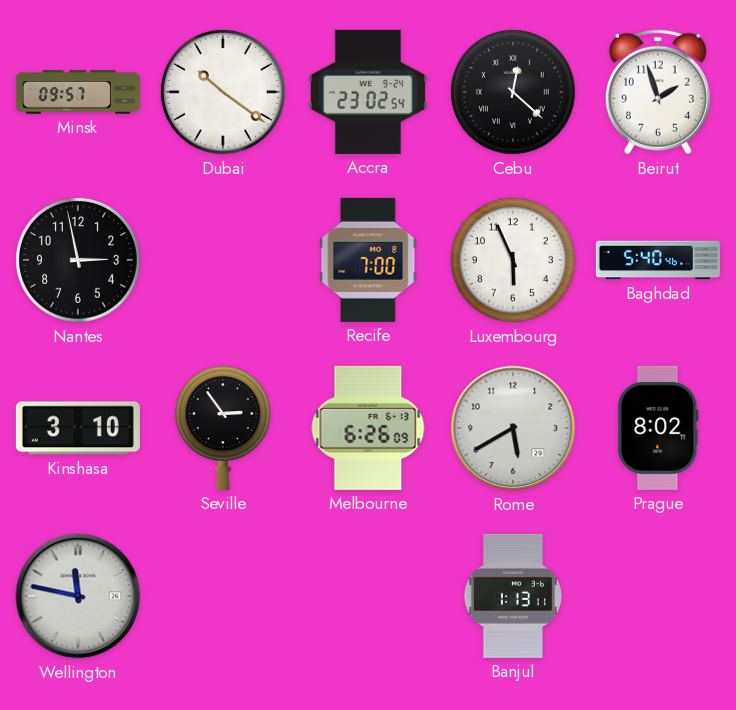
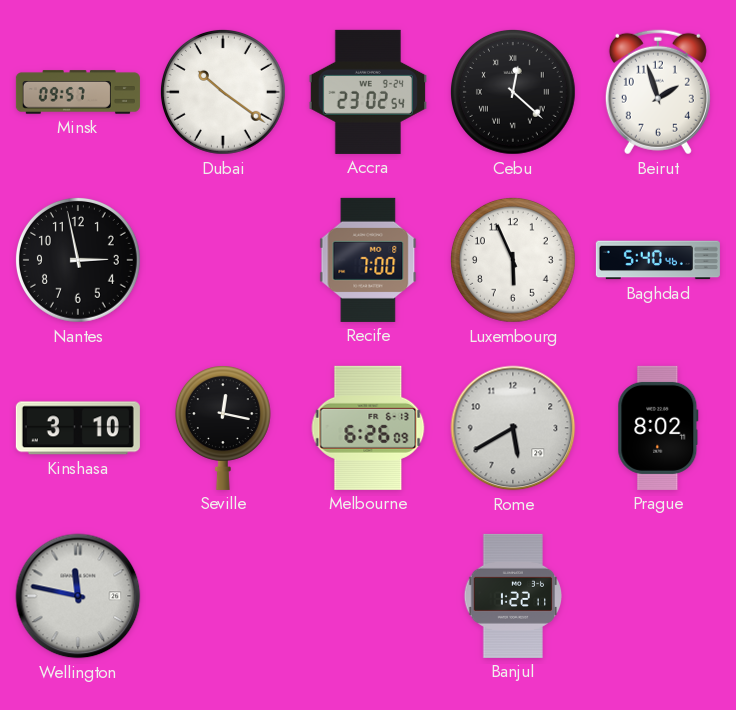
Seville: 2:54 -> 12:17 (223, 428)
Banjul: 1:13 -> 1:22 (513, 596)
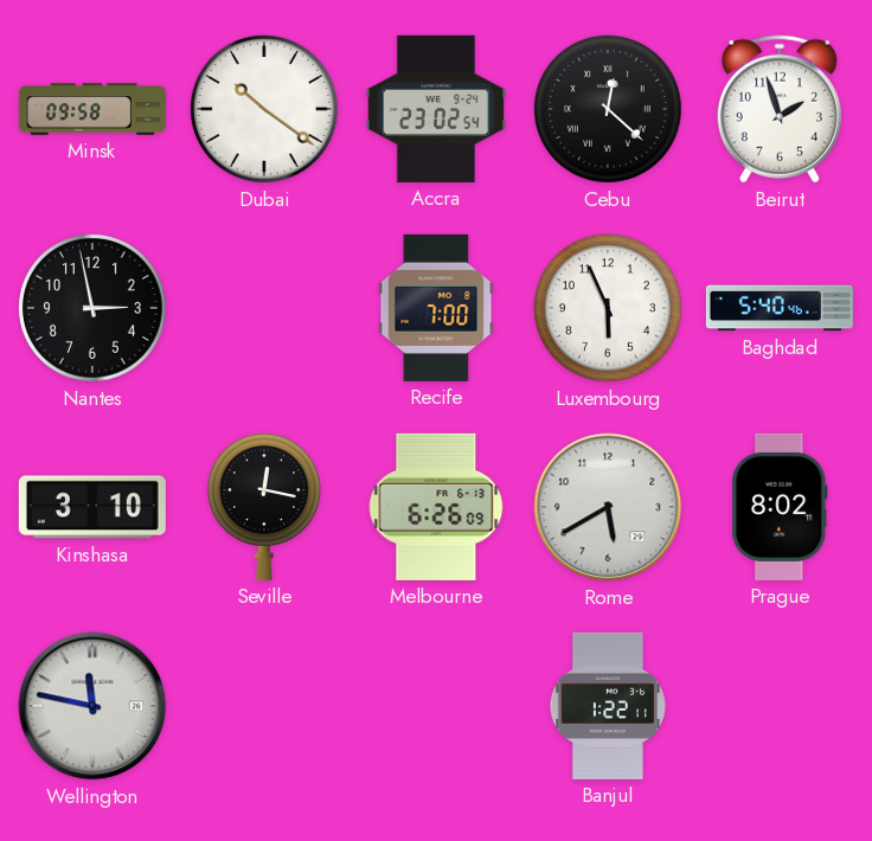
Minsk: 09:57 -> 09:58 (92, 109)
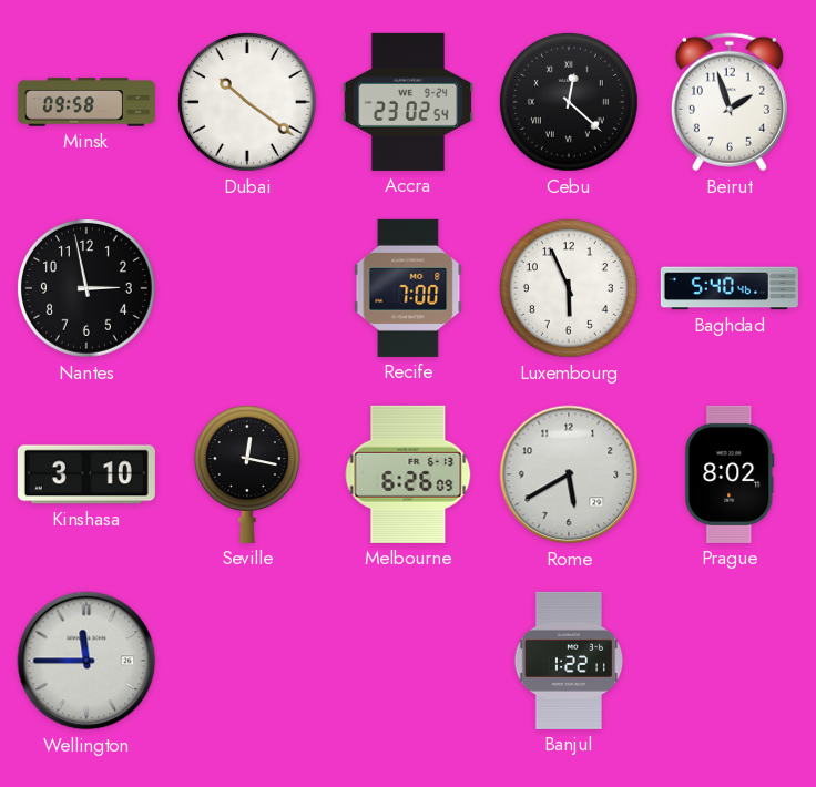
Wellington: 11:47 -> 11:45 (86, 661)
